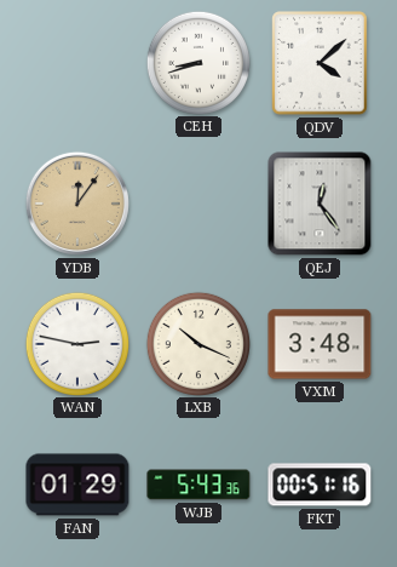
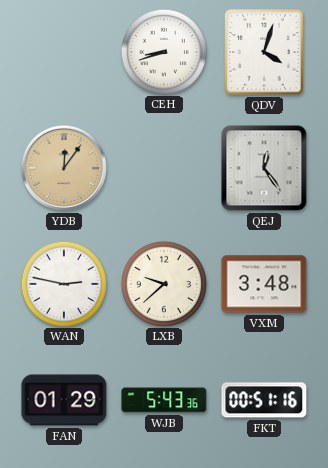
QDV: 4:08 -> 4:03 (264, 52)
LXB: 10:19 -> 9:38 (163, 283)
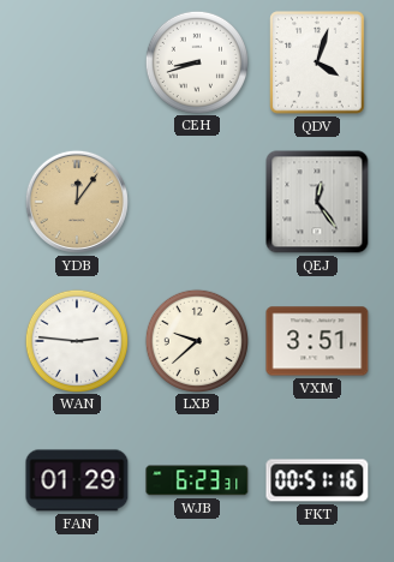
WAN: 2:47 -> 2:46 (76, 340)
VXM: 3:48 -> 3:51 (317, 341)
WJB: 5:43 -> 6:23 (197, 480)
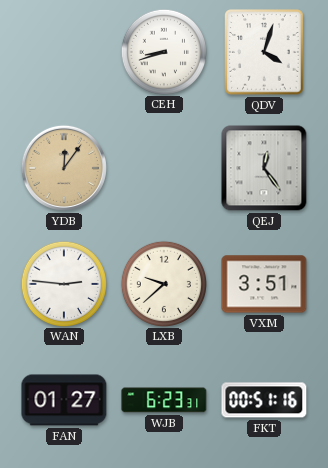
FAN: 01:29 -> 01:27 (64, 400)
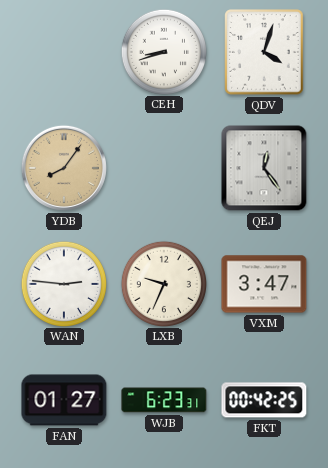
YDB: 12:06 -> 8:06 (64, 168)
LXB: 9:38 -> 9:34 (163, 283)
VXM: 3:51 -> 3:47 (264, 284)
FKT: 00:51 -> 00:42 (264, 400)
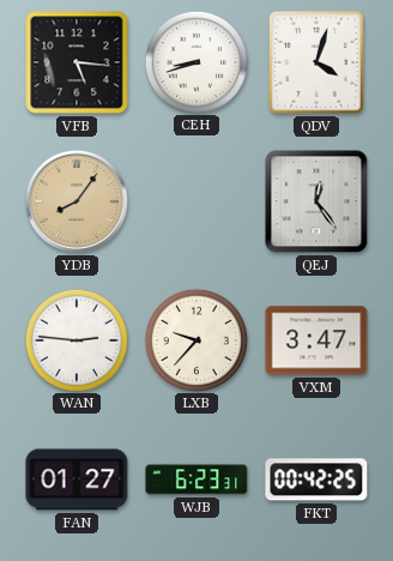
VFB: none -> 5:16 (77, 62)
LXB: 9:34 -> 9:37 (195, 339)
